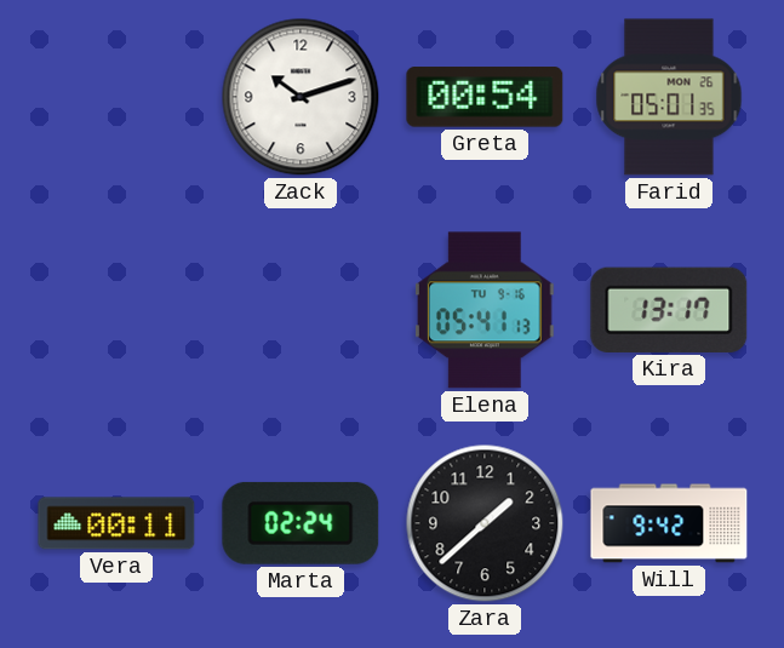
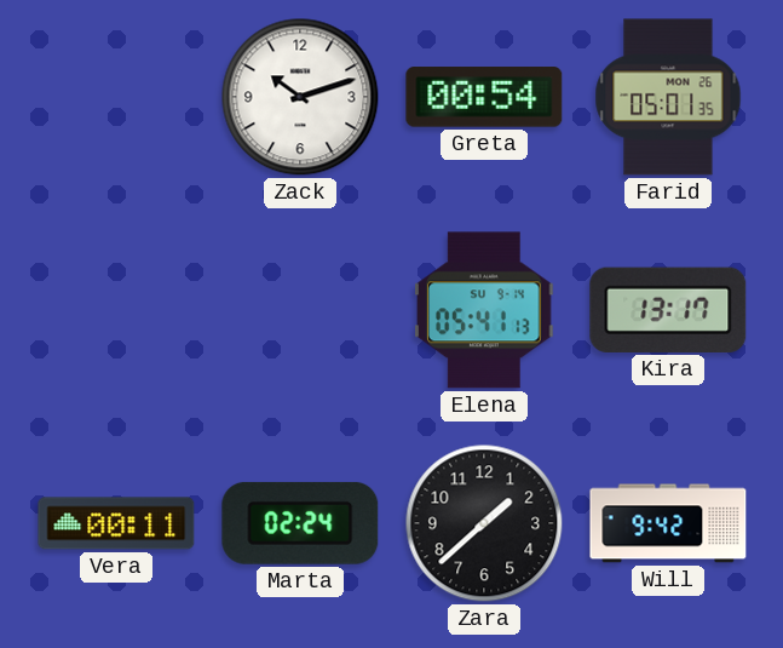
Elena date: TU 9-16 -> SU 9-14 (484, 310)
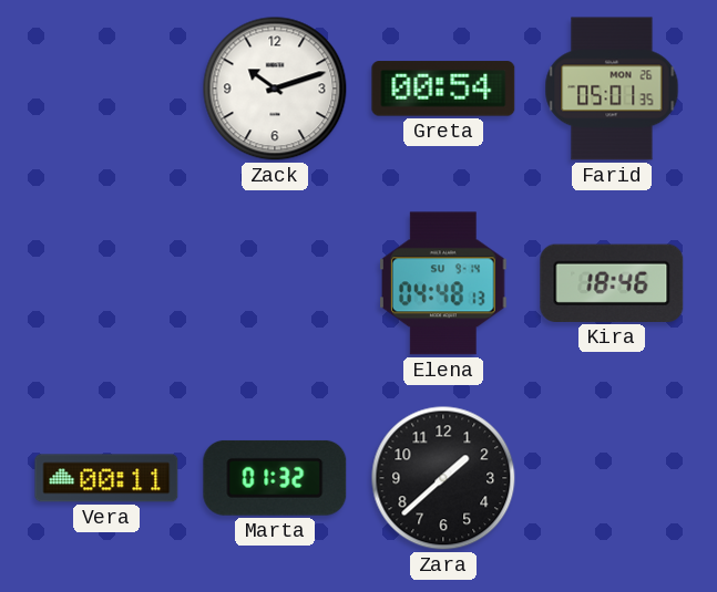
Elena: 05:41 -> 04:48 (443, 283)
Kira: 13:17 -> 18:46 (612, 283)
Marta: 02:24 -> 01:32 (275, 478)
Will: 9:42 -> none (668, 523)
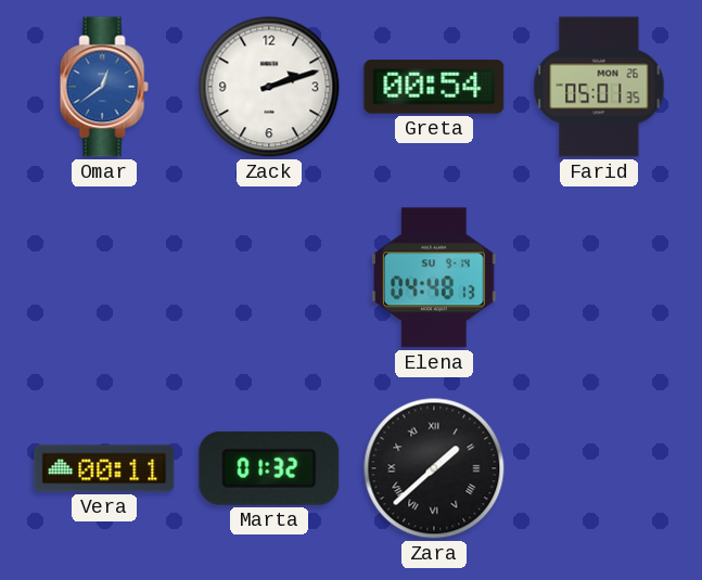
Omar: none -> 12:39 (104, 87)
Zack: 10:12 -> 2:12 (269, 87)
Kira: 18:46 -> none (612, 283)
Zara numerals: Arabic -> Roman (434, 468)
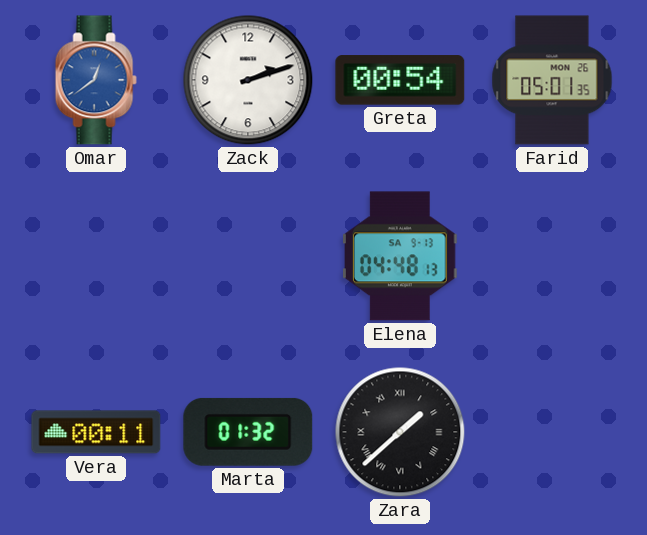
Elena date: SU 9-14 -> SA 9-13 (400, 256)
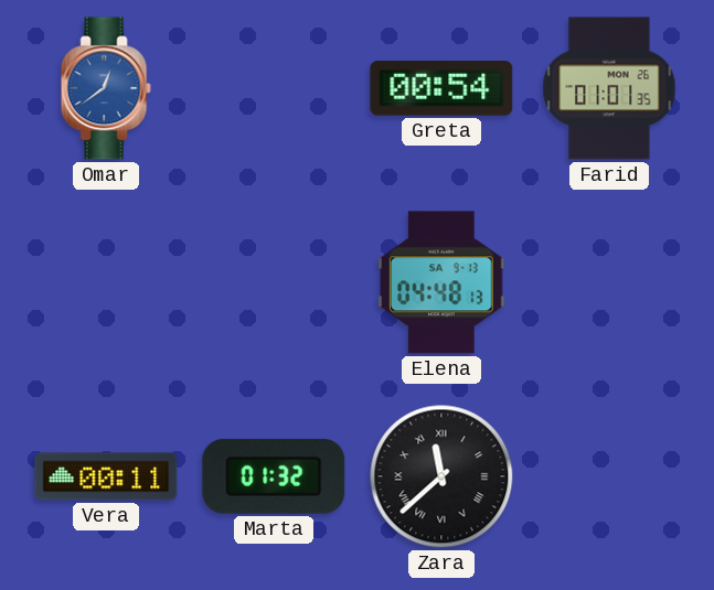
Zack: 2:12 -> none (248, 80)
Farid: 05:01 -> 01:01 (609, 88)
Zara: 1:38 -> 11:38 (441, 476)
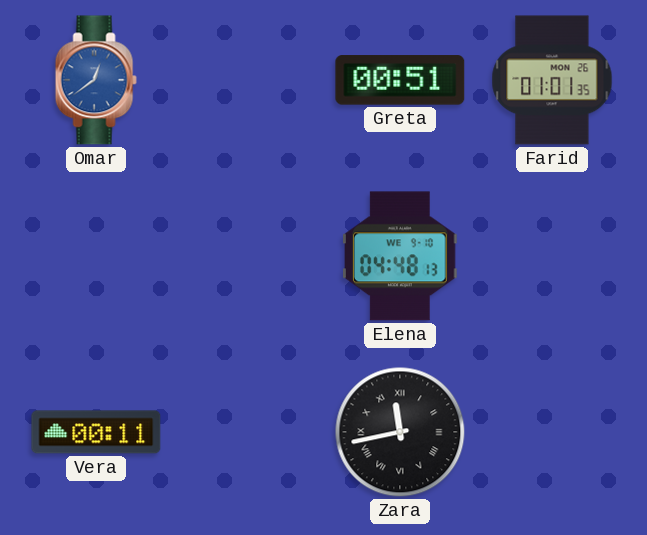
Greta: 00:54 -> 00:51 (400, 80)
Elena date: SA 9-13 -> WE 9-10 (400, 256)
Marta: 01:32 -> none (274, 476)
Zara: 11:38 -> 11:43 (400, 432)
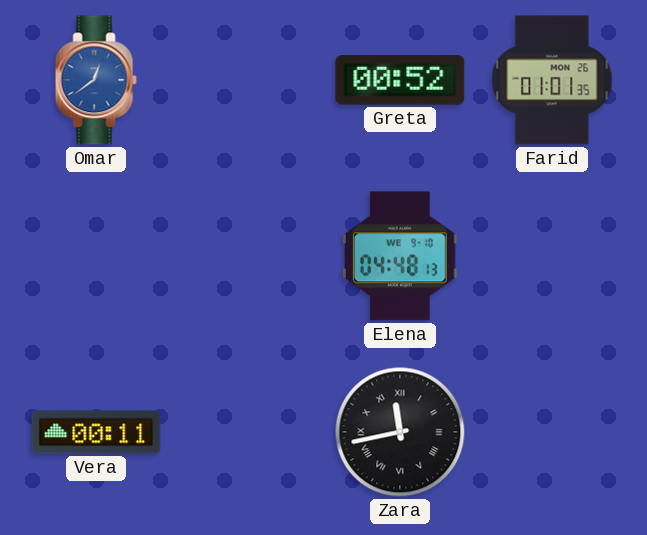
Greta: 00:51 -> 00:52 (400, 80)
